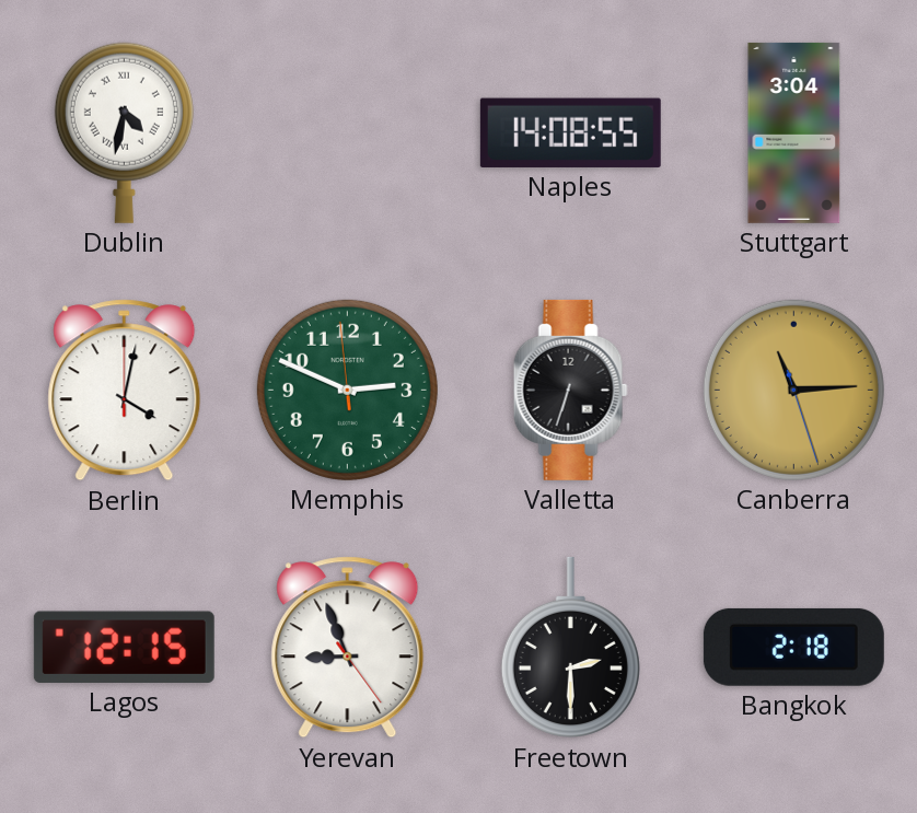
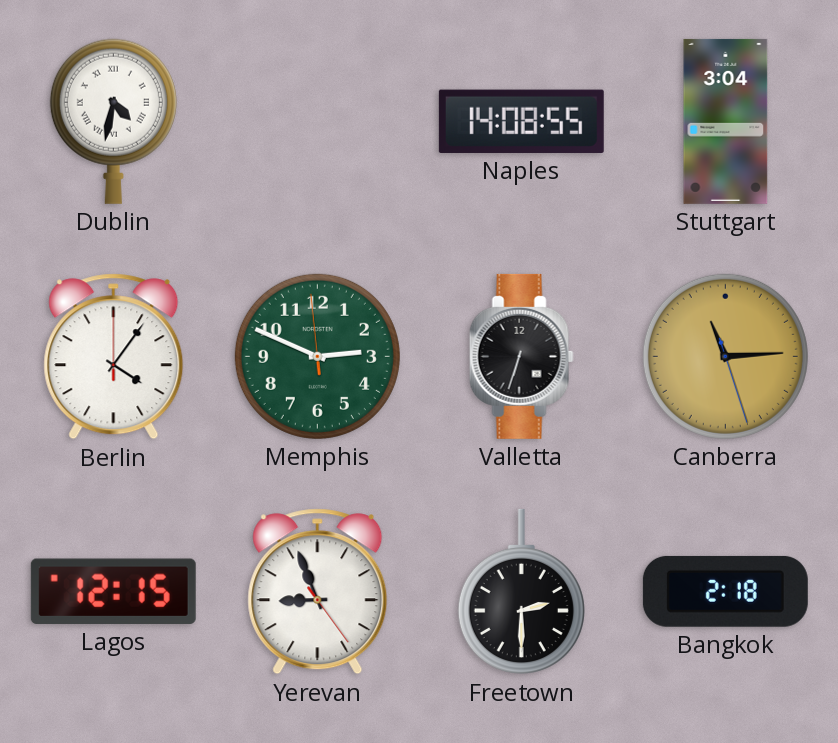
Berlin: 4:02 -> 4:06 (114, 357)
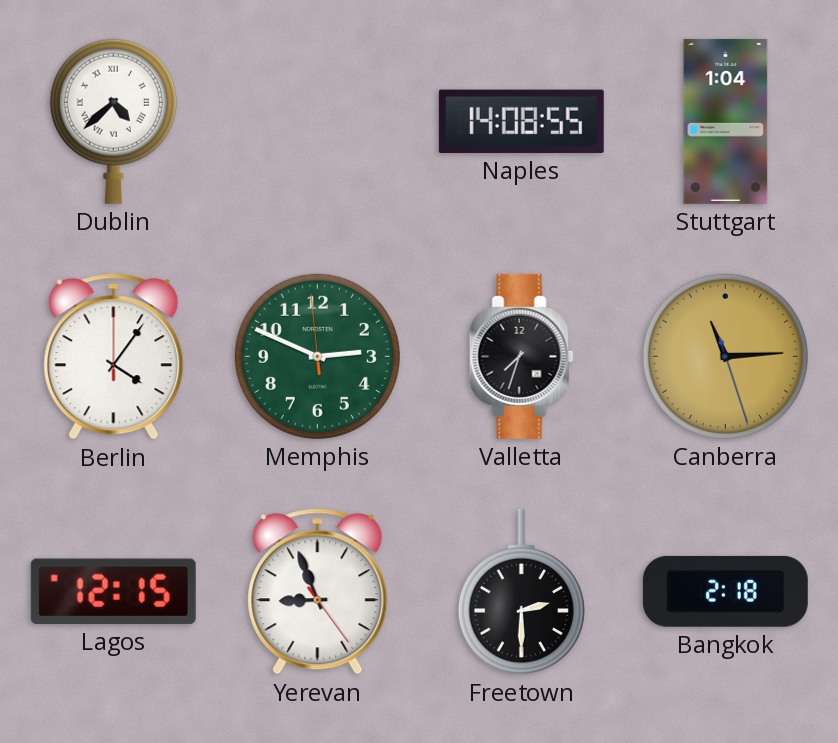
Dublin: 4:32 -> 4:38 (113, 121)
Stuttgart: 3:04 -> 1:04 (726, 121)
Valletta: 6:33 -> 7:33 (521, 356)
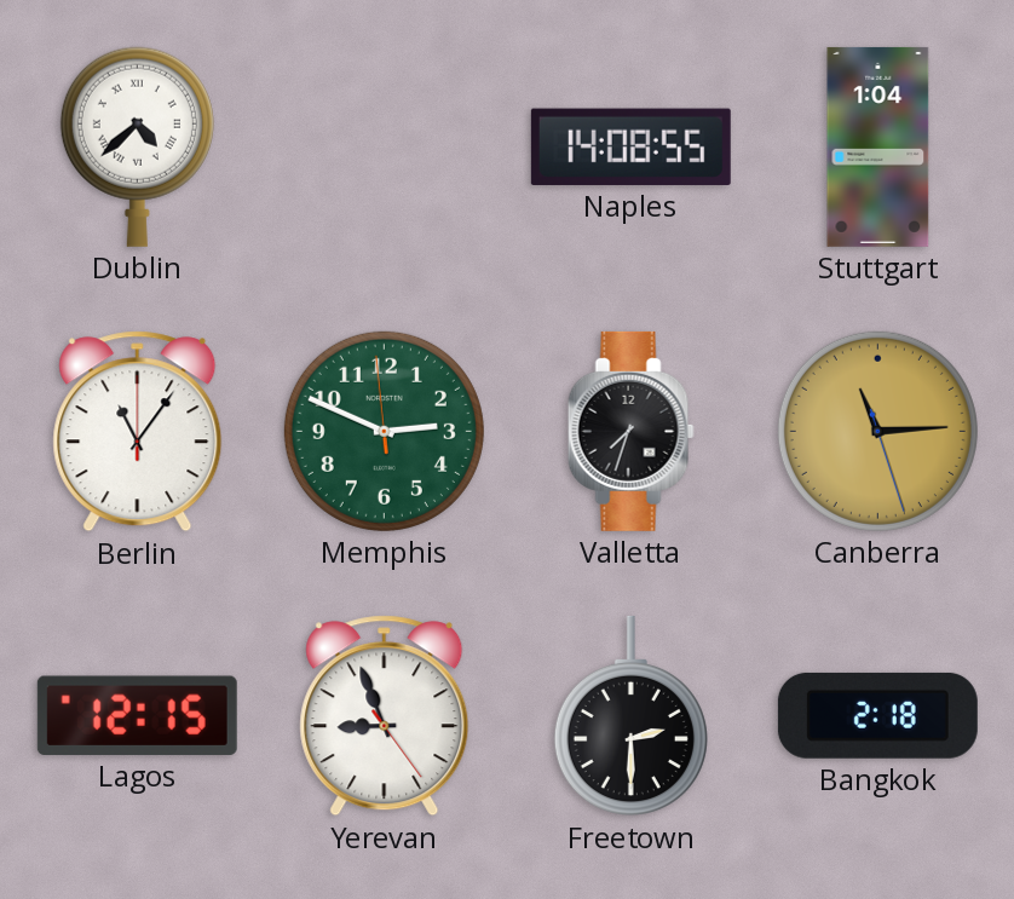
Berlin: 4:06 -> 11:06 (138, 432)
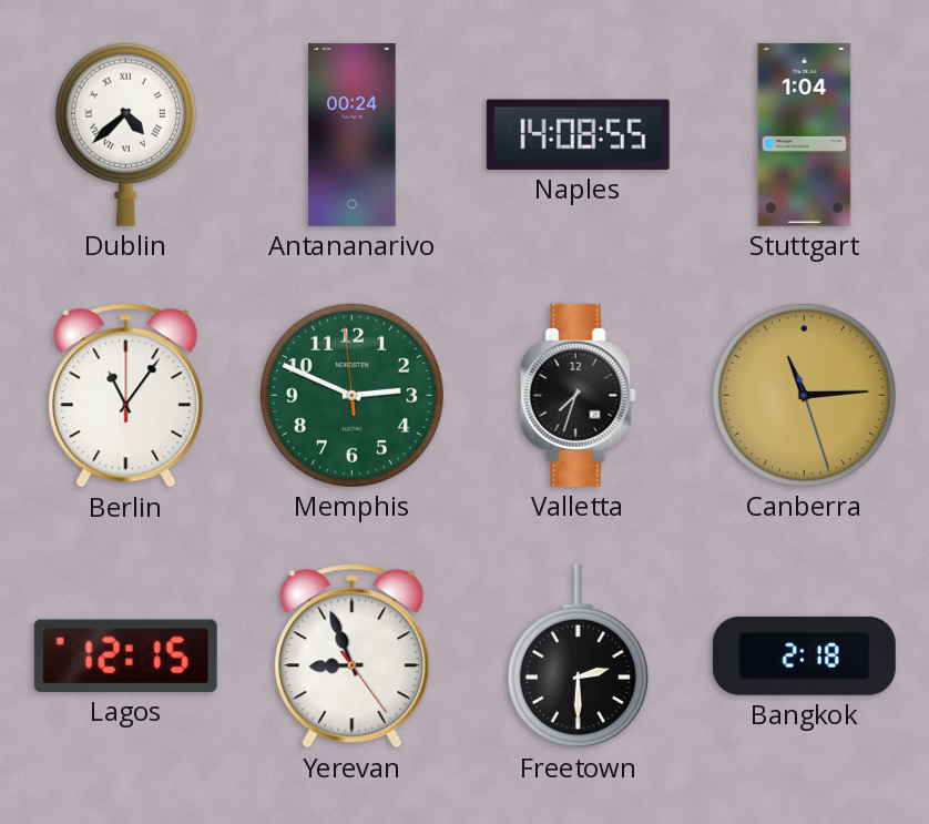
Antananarivo: none -> 00:24 (353, 134)
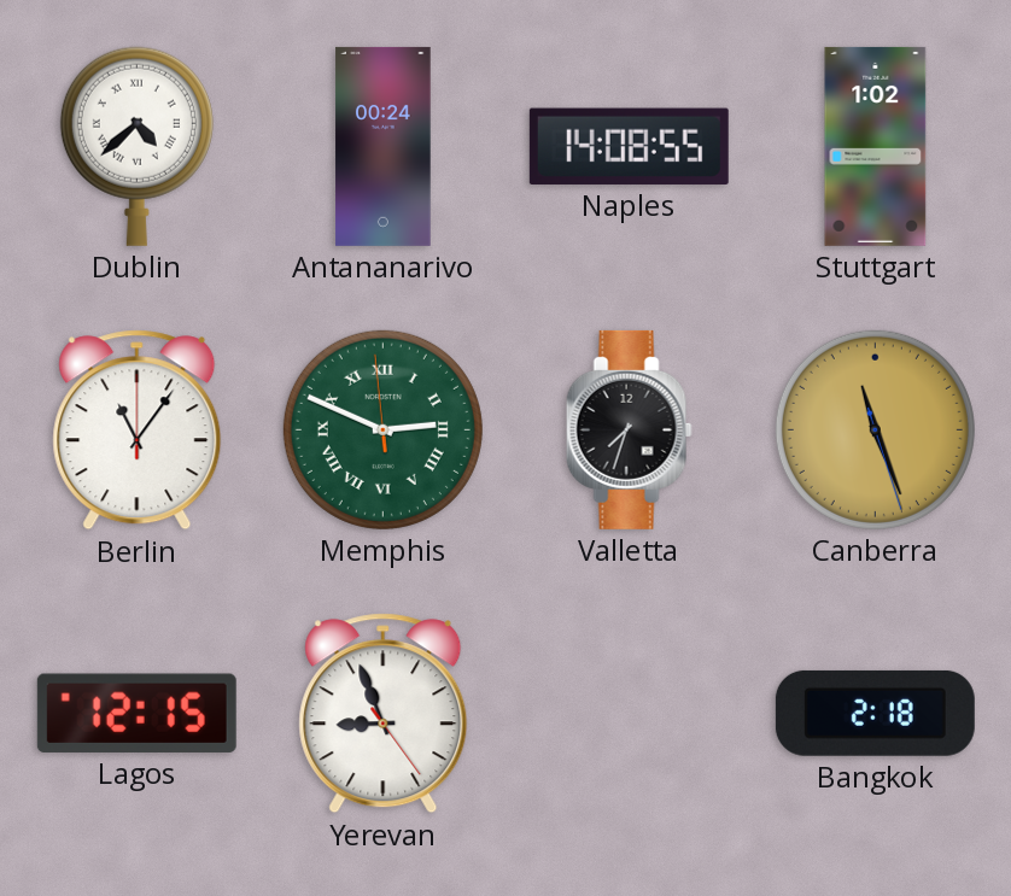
Stuttgart: 1:04 -> 1:02 (876, 146)
Memphis numerals: Arabic -> Roman (382, 429)
Canberra: 11:14 -> 11:26 (875, 429)
Freetown: 2:30 -> none (578, 657)
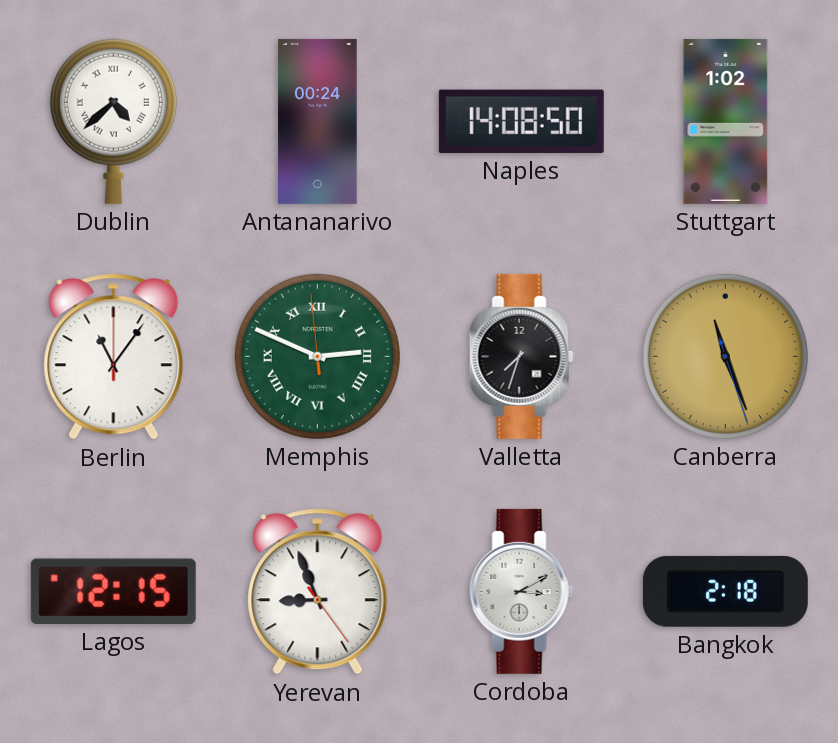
Naples: 14:08:55 -> 14:08:50 (521, 121)
Cordoba: none -> 3:10 (521, 591)
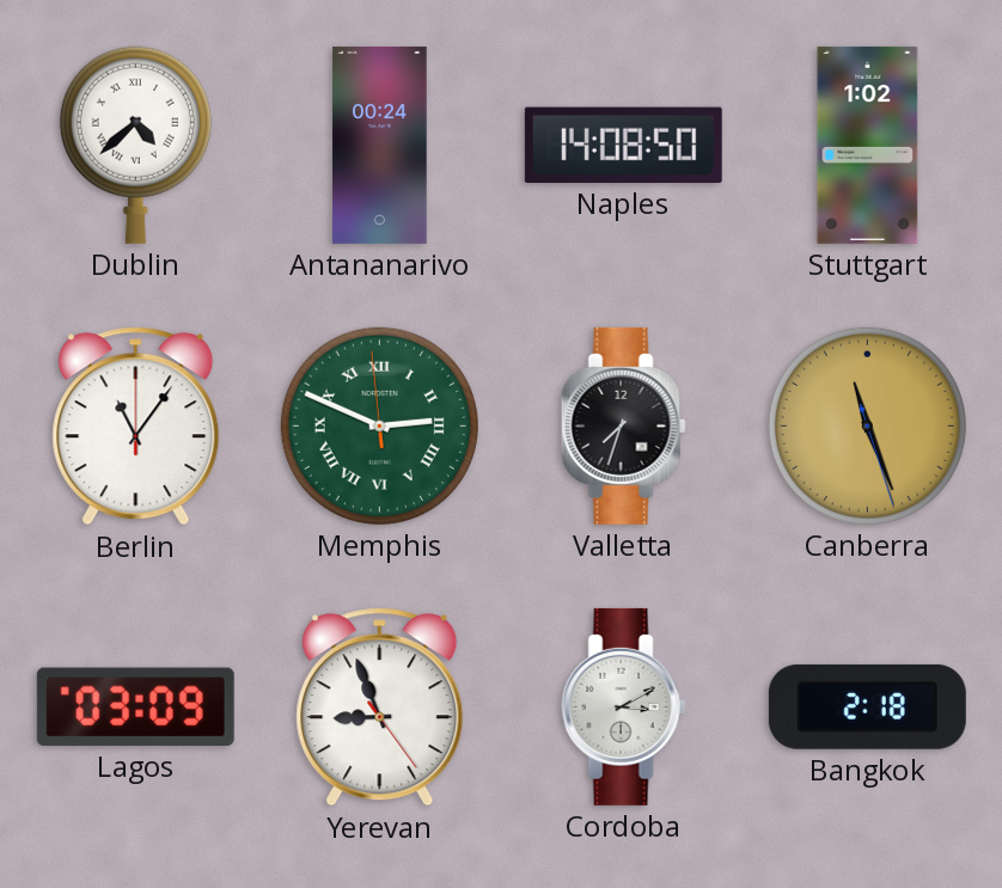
Lagos: 12:15 -> 03:09 (135, 706)
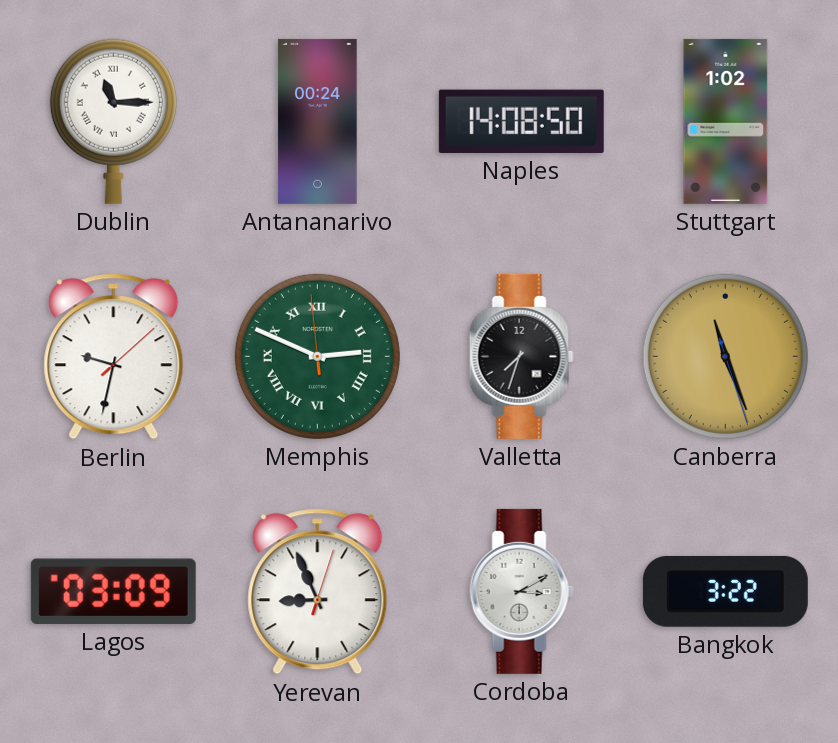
Dublin: 4:38 -> 11:15 (113, 121)
Berlin: 11:06 -> 9:32 (114, 357)
Yerevan: 8:56:24 -> 8:56:03 (318, 592)
Bangkok: 2:18 -> 3:22 (725, 591)
